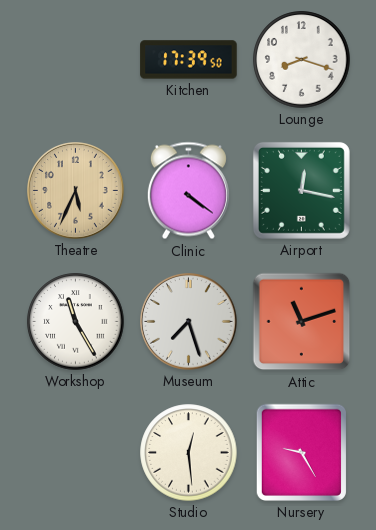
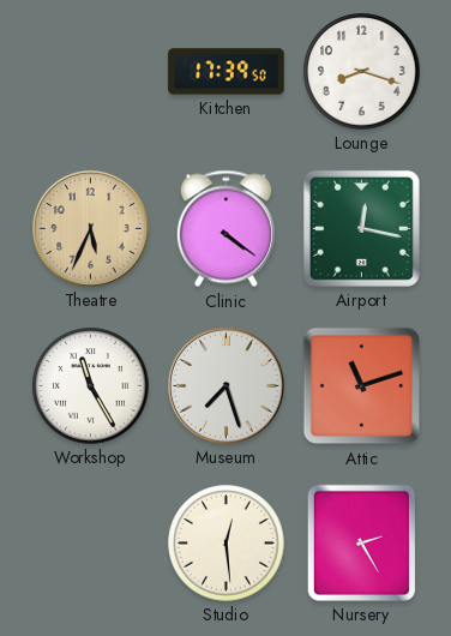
Nursery: 9:25 -> 2:25 (361, 542)
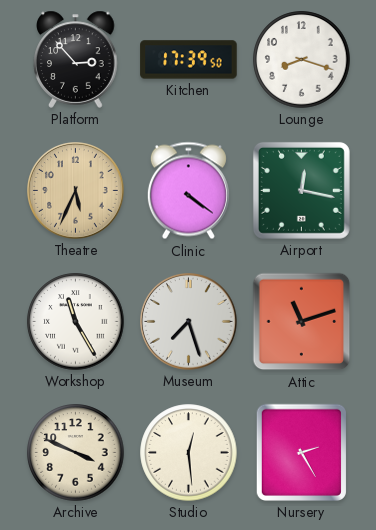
Platform: none -> 2:53 (76, 59)
Archive: none -> 3:49 (76, 453)
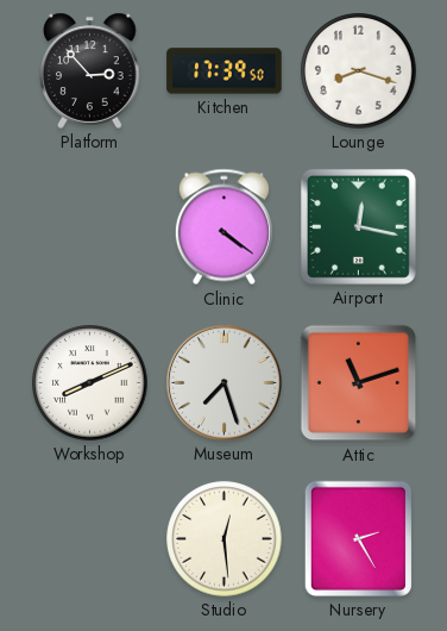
Theatre: 5:34 -> none (76, 191)
Workshop: 11:25 -> 8:11 (90, 383)
Archive: 3:49 -> none (76, 453)
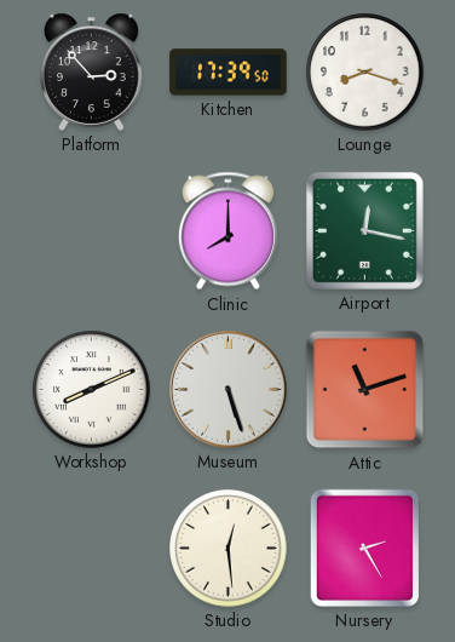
Clinic: 4:21 -> 8:00 (227, 231)
Museum: 7:27 -> 5:27 (229, 390)
